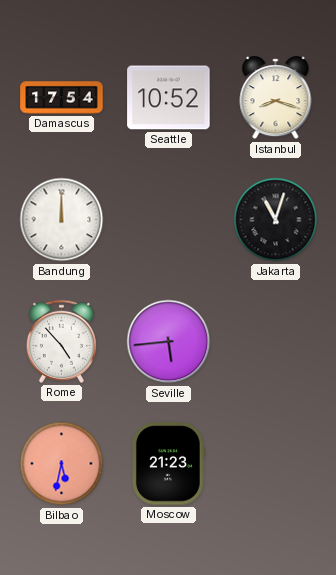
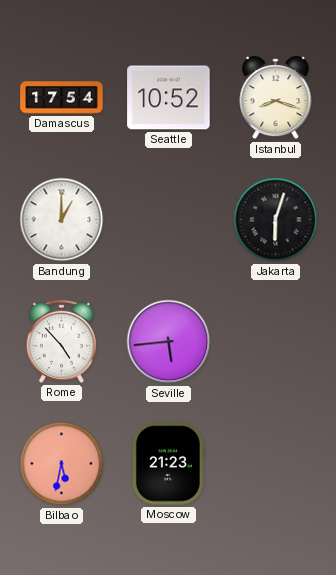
Bandung: 12:00 -> 1:00 (62, 220)
Jakarta: 11:03 -> 6:03 (276, 220)
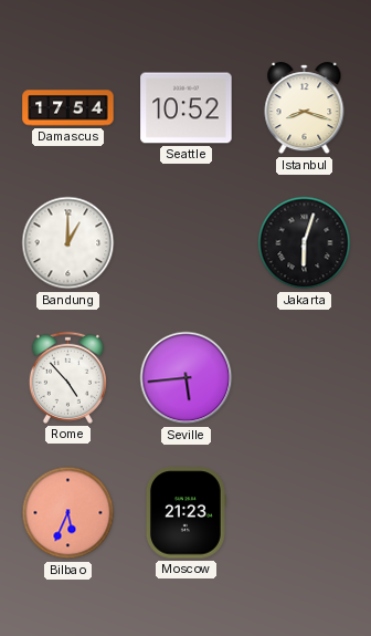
Bilbao: 5:32 -> 5:34 (68, 513)
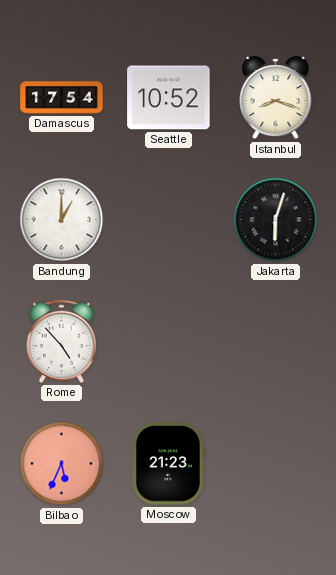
Seville: 5:44 -> none (187, 378)
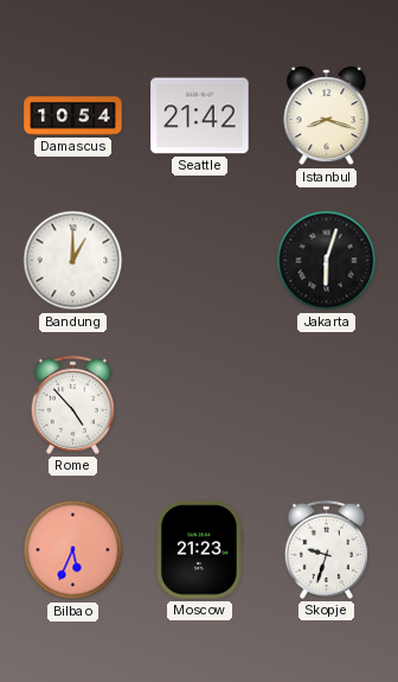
Damascus: 17:54 -> 10:54 (73, 116)
Seattle: 10:52 -> 21:42 (200, 116)
Skopje: none -> 9:33 (326, 549)
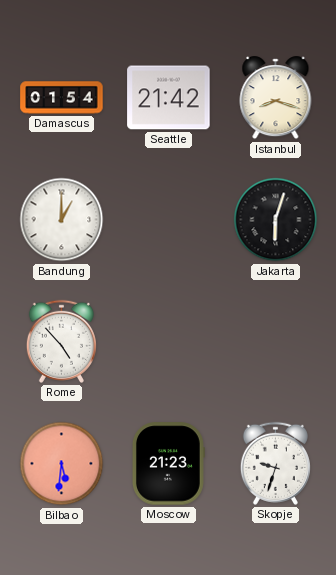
Damascus: 10:54 -> 01:54 (62, 98)
Bilbao: 5:34 -> 5:31 (62, 464)
